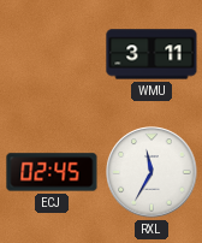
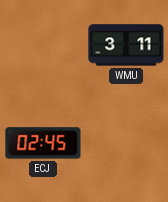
RXL: 11:35 -> none (151, 172)
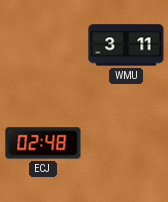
ECJ: 02:45 -> 02:48 (43, 143)
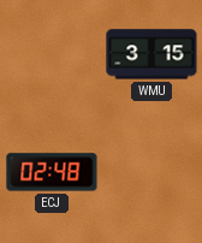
WMU: 3:11 -> 3:15 (151, 54)
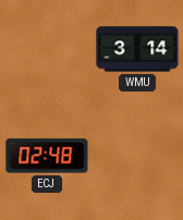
WMU: 3:15 -> 3:14 (137, 49)
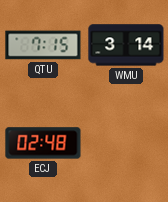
QTU: none -> 7:15 (43, 45)
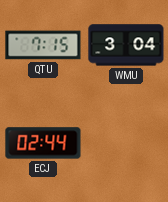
WMU: 3:14 -> 3:04 (126, 45)
ECJ: 02:48 -> 02:44 (43, 143)
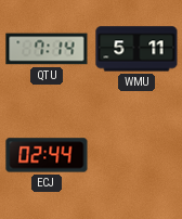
QTU: 7:15 -> 7:14 (47, 49)
WMU: 3:04 -> 5:11 (136, 49)
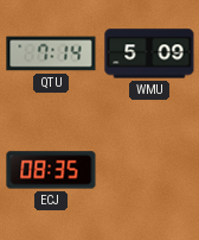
WMU: 5:11 -> 5:09 (149, 53)
ECJ: 02:44 -> 08:35 (51, 170)
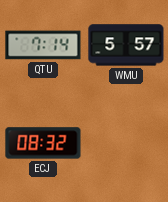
WMU: 5:09 -> 5:57 (126, 45)
ECJ: 08:35 -> 08:32 (43, 143)
